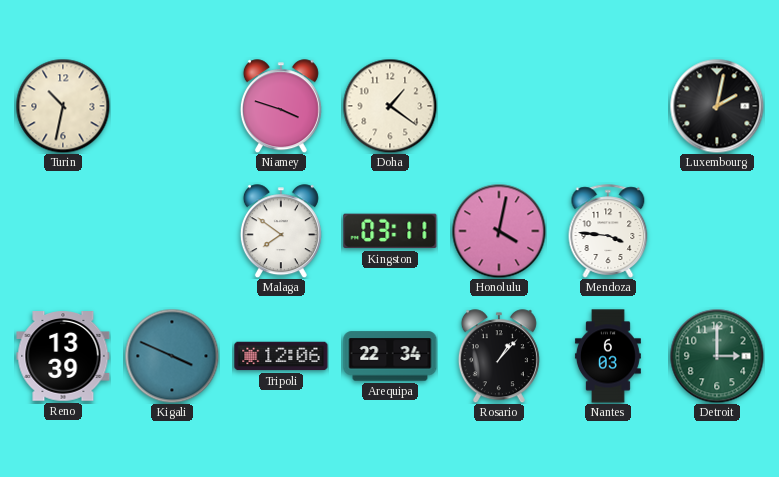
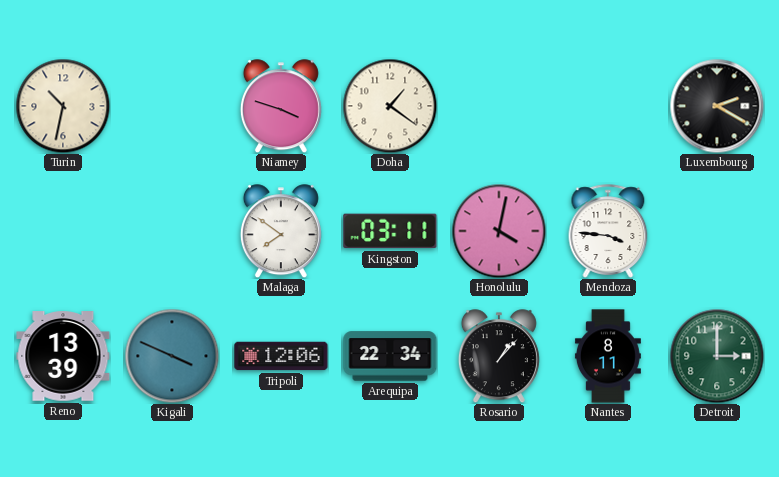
Luxembourg: 2:02 -> 2:20 (717, 106)
Nantes: 6:03 -> 8:11 (608, 356)
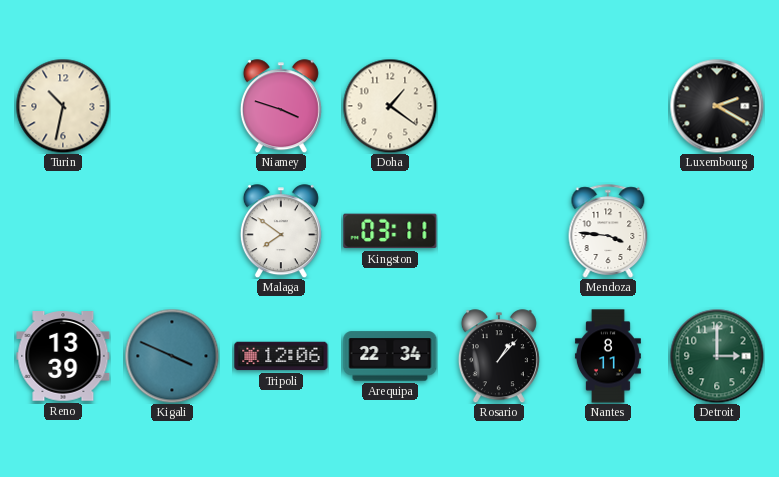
Honolulu: 4:02 -> none (499, 231)
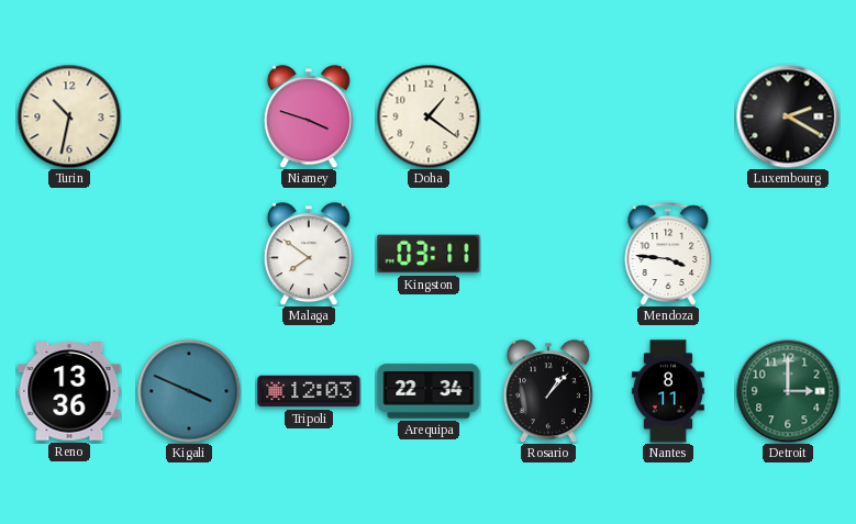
Reno: 13:39 -> 13:36 (69, 391)
Tripoli: 12:06 -> 12:03 (309, 391)
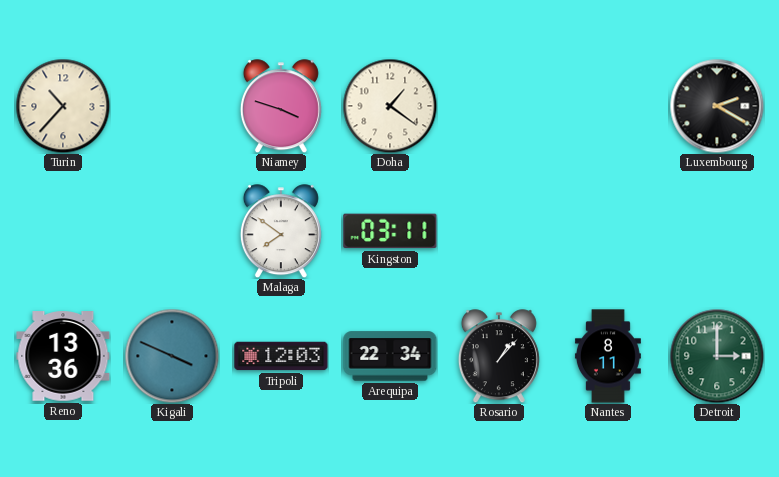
Turin: 10:32 -> 10:37 (63, 106)
Mendoza: 3:46 -> none (668, 254)
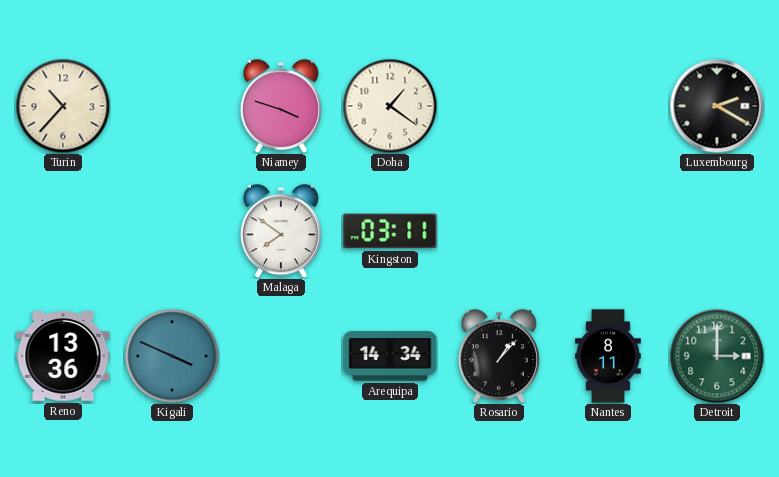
Tripoli: 12:03 -> none (281, 356)
Arequipa: 22:34 -> 14:34 (390, 356)
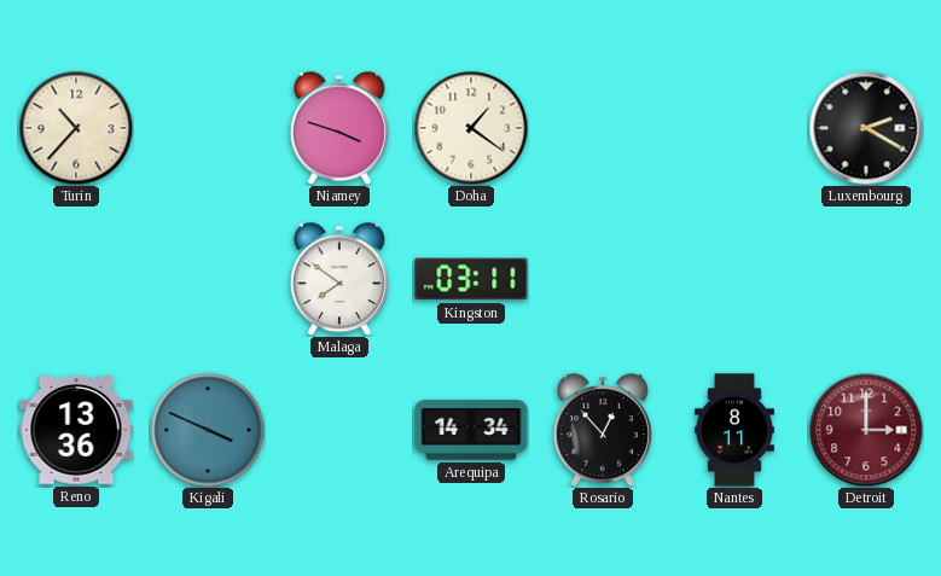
Rosario: 1:07 -> 12:53 (603, 430)
Detroit dial: green -> burgundy (866, 430)
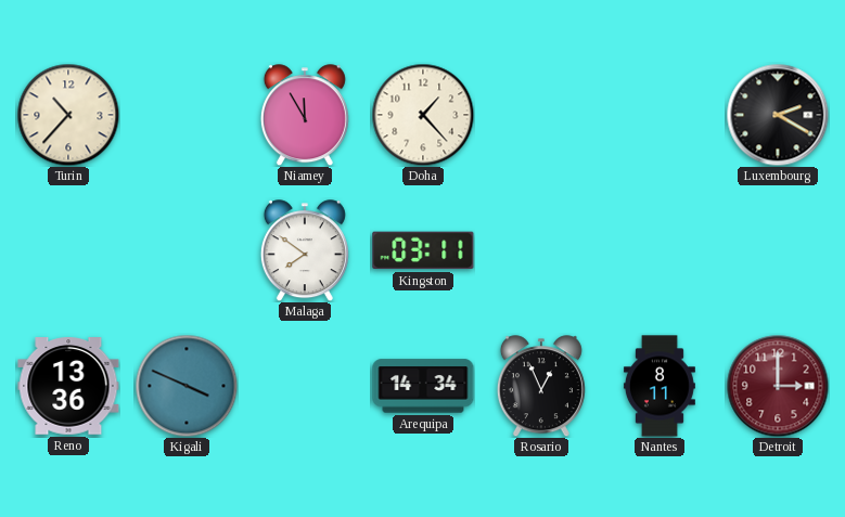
Niamey: 3:48 -> 11:55 (305, 115)
Doha: 1:21 -> 1:23 (423, 115)
Rosario: 12:53 -> 12:56 (541, 386)
